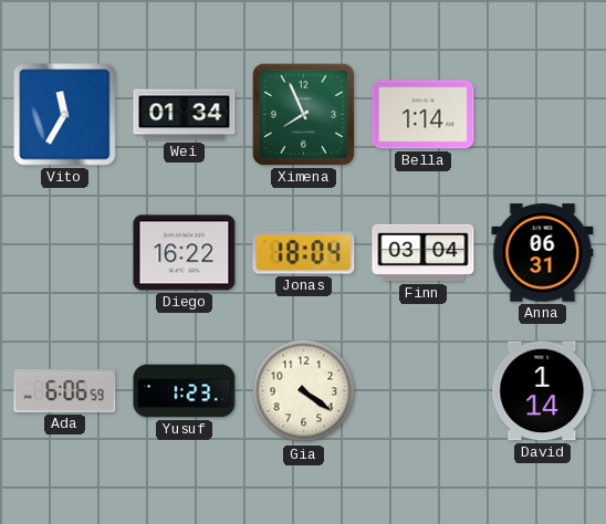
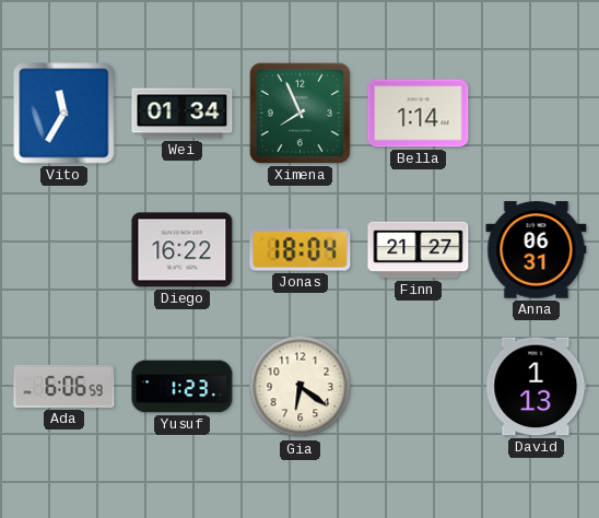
Finn: 03:04 -> 21:27 (419, 250)
Gia: 4:21 -> 6:21 (301, 387)
David: 1:14 -> 1:13 (537, 387)
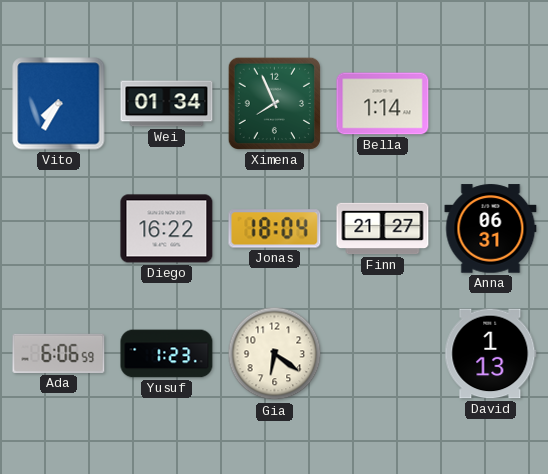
Vito: 11:35 -> 7:35 (59, 104)
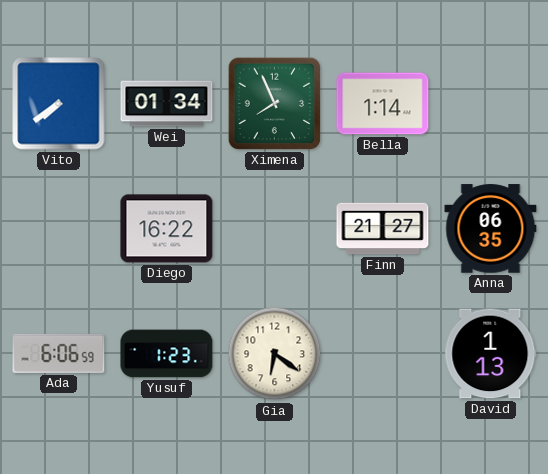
Vito: 7:35 -> 7:39 (59, 104)
Jonas: 18:04 -> none (275, 229)
Anna: 06:31 -> 06:35 (491, 229)
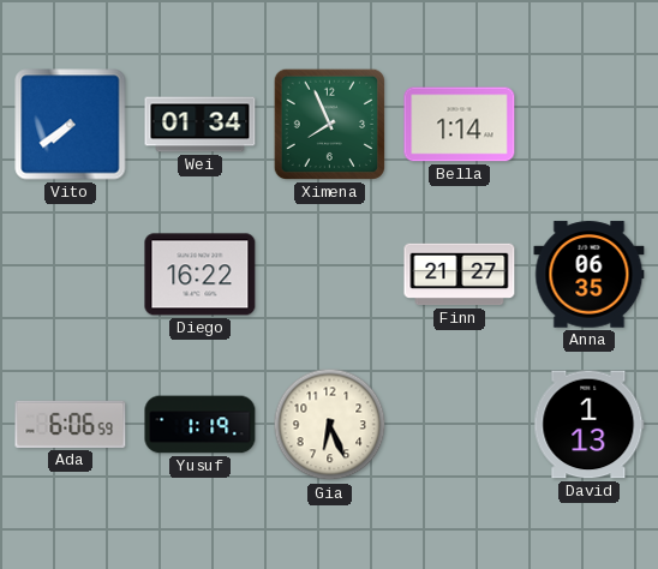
Yusuf: 1:23 -> 1:19 (201, 425)
Gia: 6:21 -> 6:26 (330, 425)
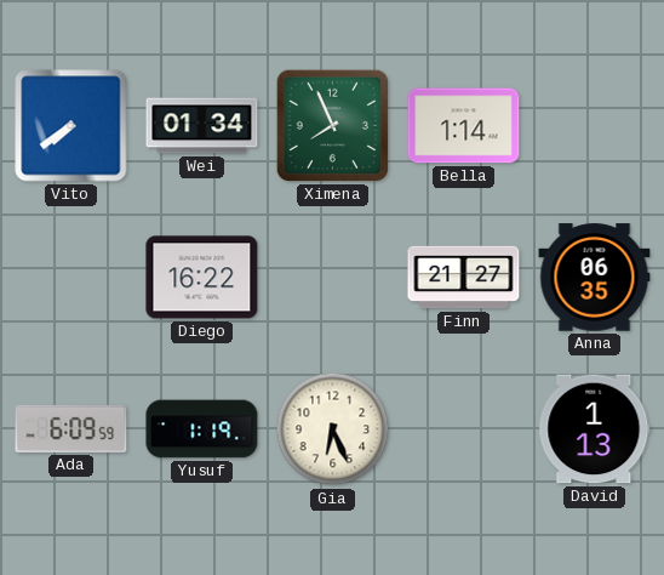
Ada: 6:06 -> 6:09 (71, 428)
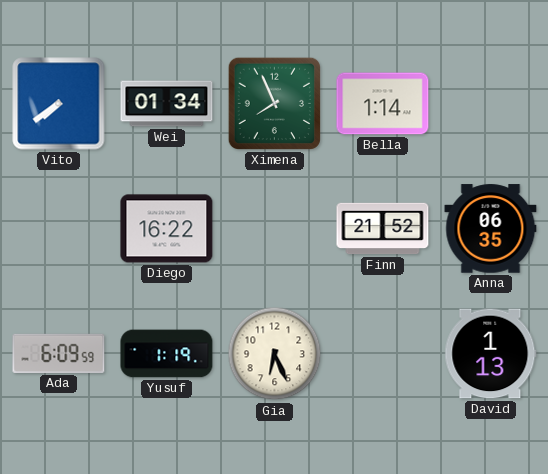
Finn: 21:27 -> 21:52 (383, 229)
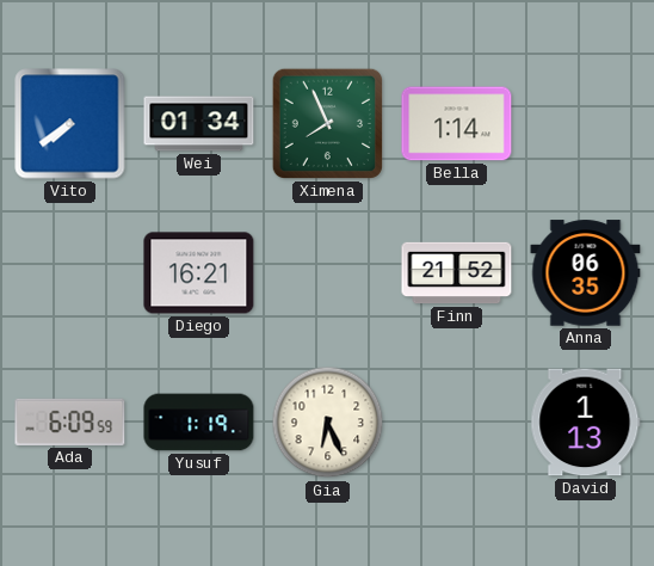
Diego: 16:22 -> 16:21 (199, 273)
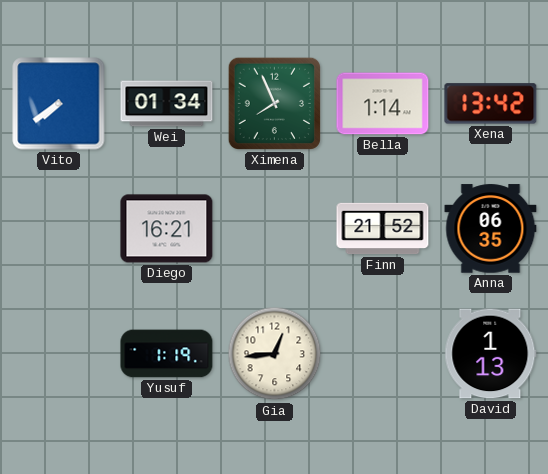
Xena: none -> 13:42 (491, 104)
Ada: 6:09 -> none (70, 422)
Gia: 6:26 -> 12:44 (275, 354)
